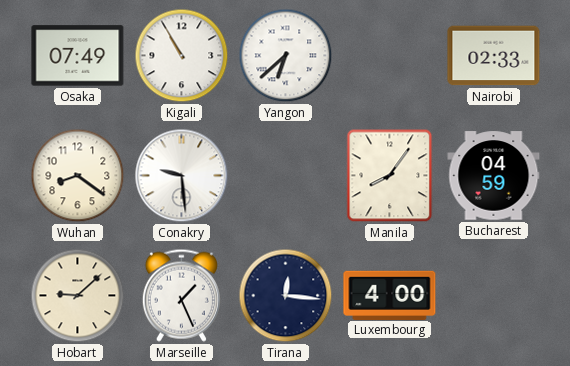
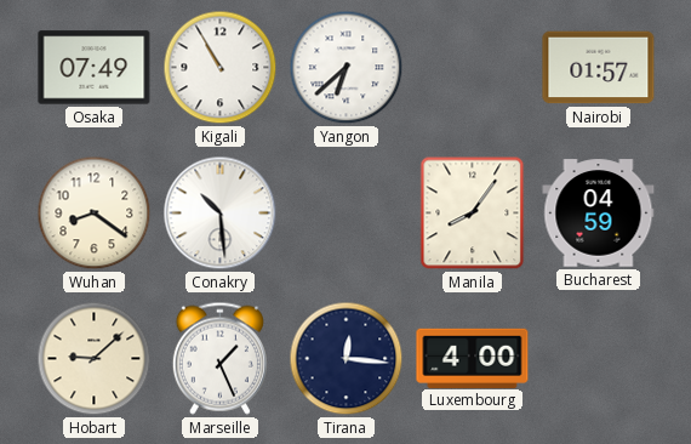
Nairobi: 02:33 -> 01:57 (599, 68)
Conakry: 9:29 -> 10:29 (221, 214)
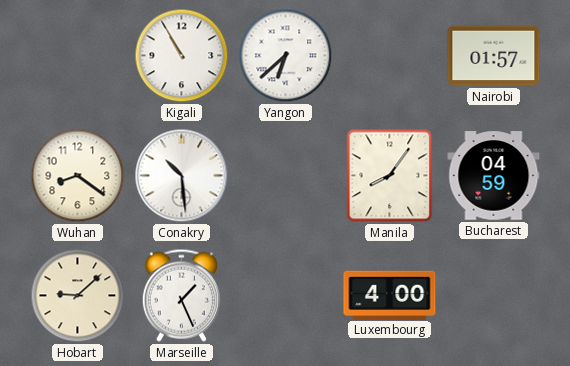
Osaka: 07:49 -> none (95, 68)
Tirana: 12:16 -> none (347, 359)
